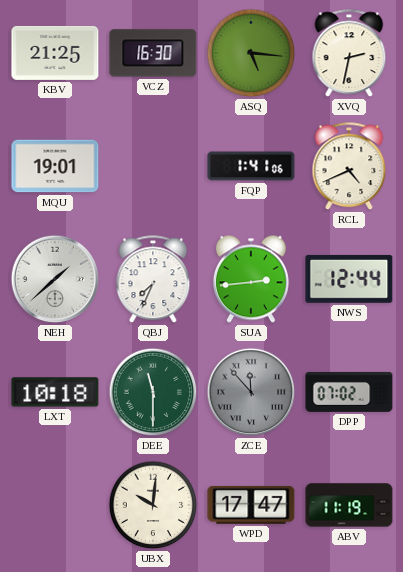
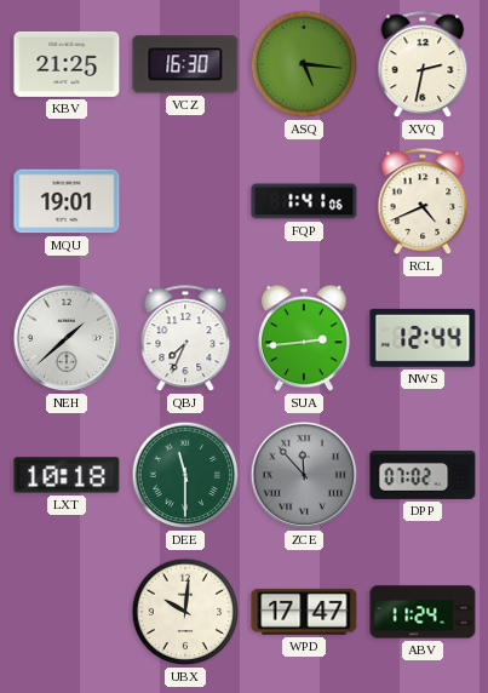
ABV: 11:19 -> 11:24 (423, 612)
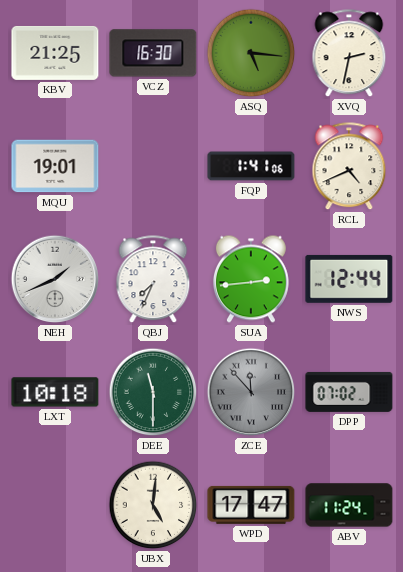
NEH: 1:38 -> 1:41 (55, 279)
UBX: 10:01 -> 5:01 (153, 505)
